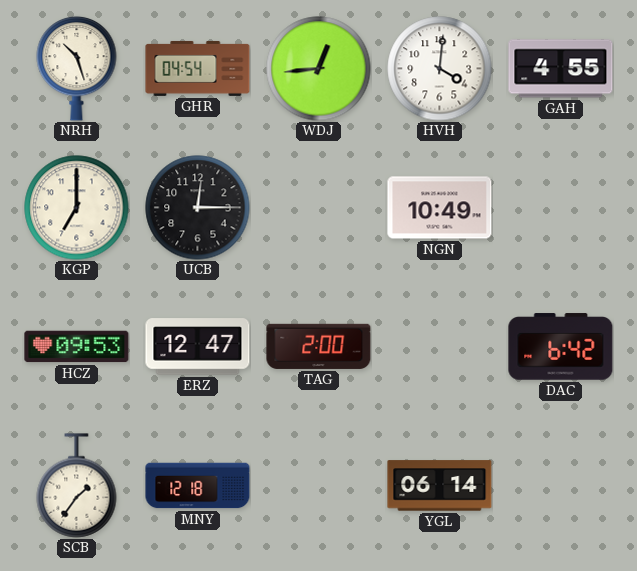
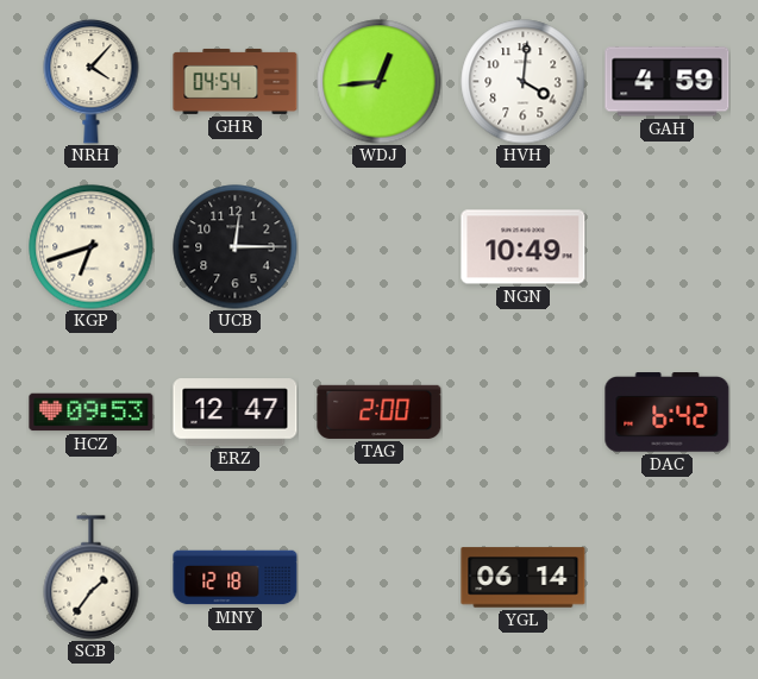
NRH: 10:27 -> 4:07 (92, 81)
GAH: 4:55 -> 4:59 (668, 82)
KGP: 7:00 -> 6:42 (92, 247)
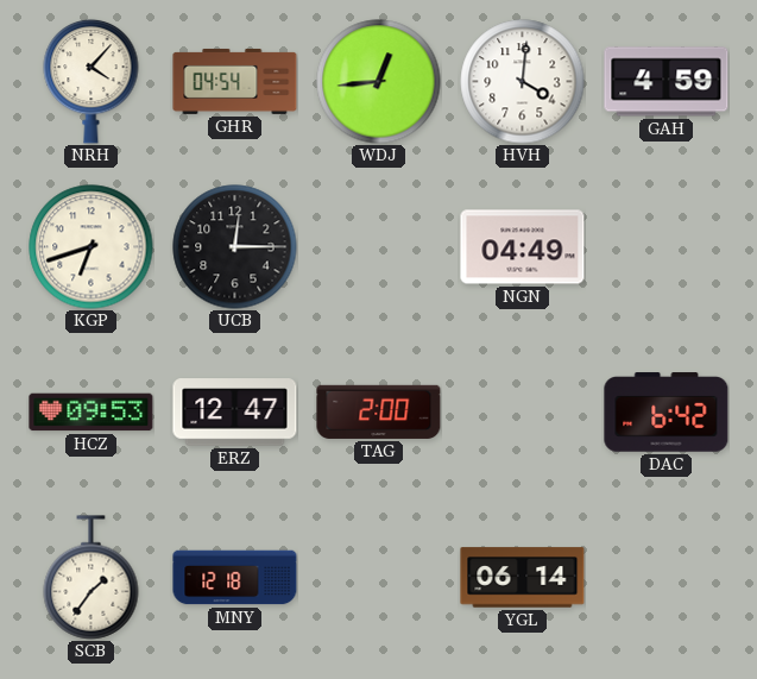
NGN: 10:49 -> 04:49 (523, 247)
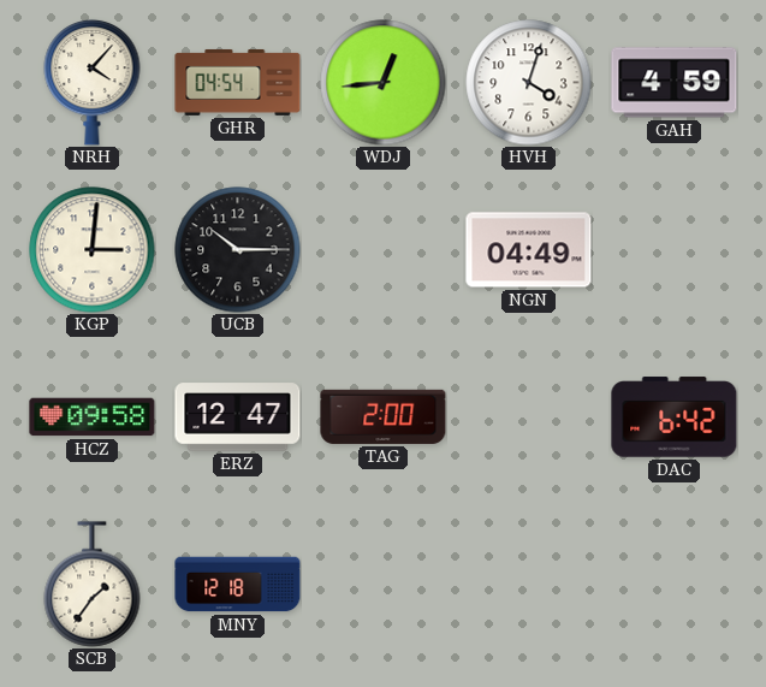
HVH: 4:01 -> 4:03 (529, 83)
KGP: 6:42 -> 3:01 (93, 250)
UCB: 12:15 -> 10:15 (238, 250)
HCZ: 09:53 -> 09:58 (93, 417)
YGL: 06:14 -> none (523, 578)
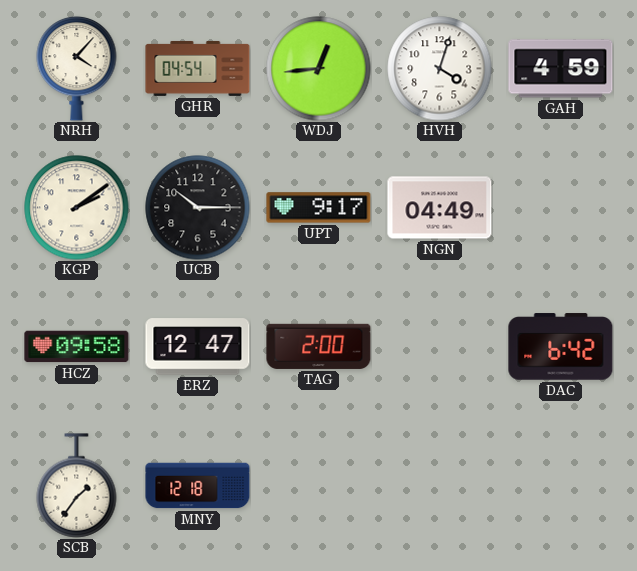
KGP: 3:01 -> 2:09 (77, 208)
UPT: none -> 9:17 (319, 208)
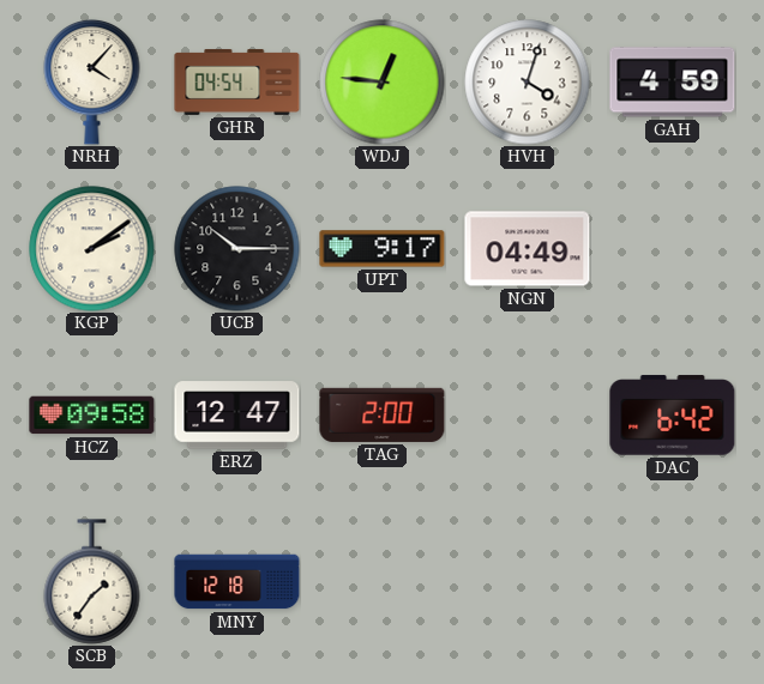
WDJ: 12:44 -> 12:46 (383, 83)
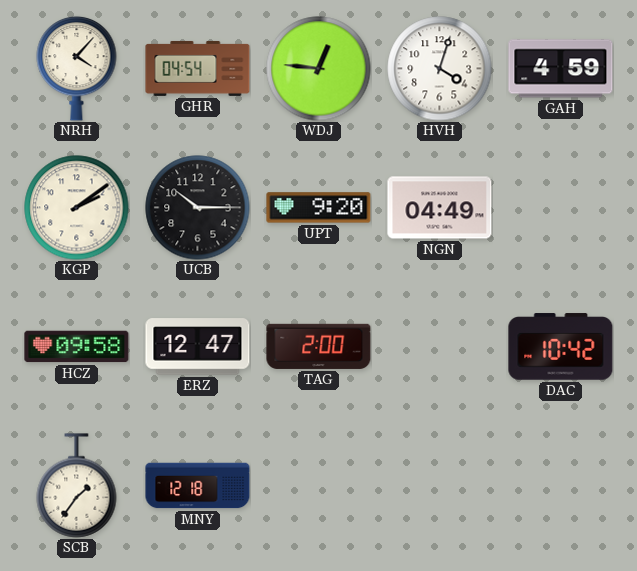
UPT: 9:17 -> 9:20 (319, 208)
DAC: 6:42 -> 10:42 (561, 347)
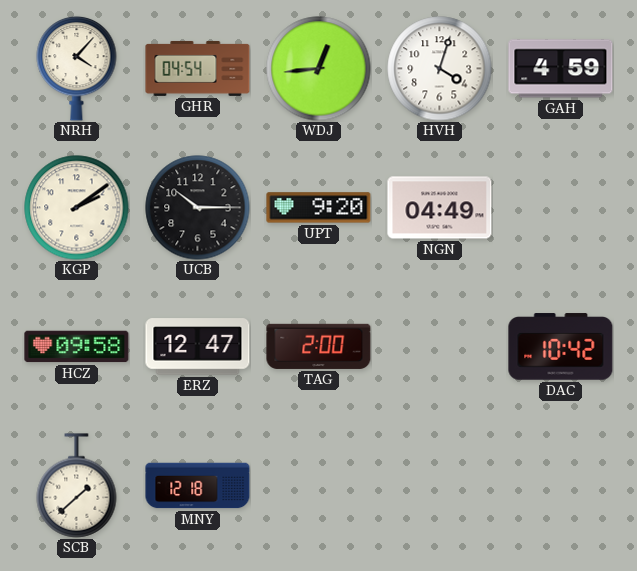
WDJ: 12:46 -> 12:44 (319, 69)
SCB: 1:36 -> 1:38 (77, 486)
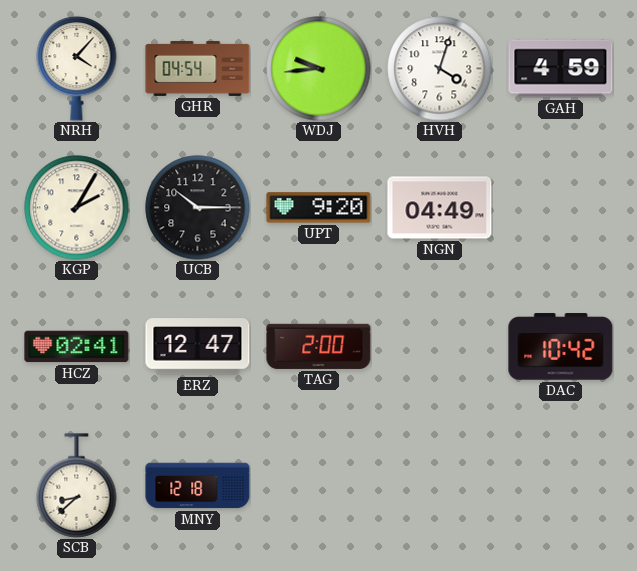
WDJ: 12:44 -> 9:44 (319, 69)
KGP: 2:09 -> 2:05 (77, 208)
HCZ: 09:58 -> 02:41 (77, 347)
SCB: 1:38 -> 8:38 (77, 486)
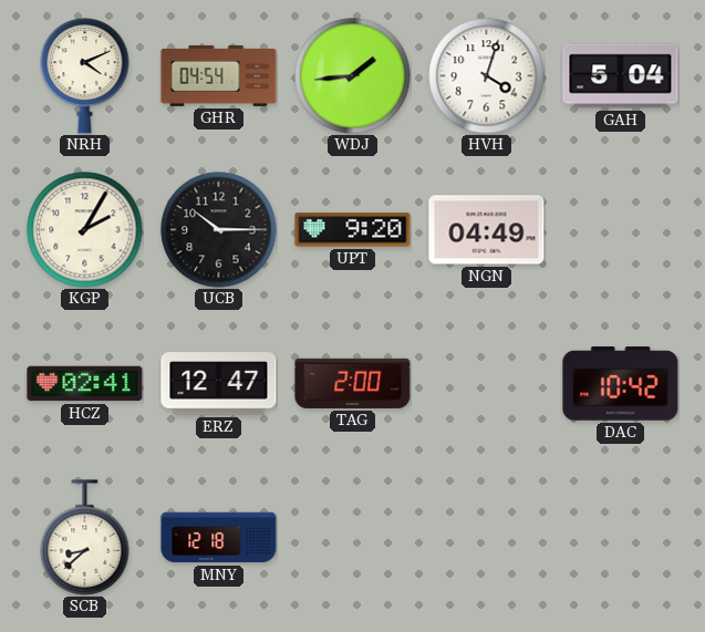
NRH: 4:07 -> 4:11 (85, 75)
WDJ: 9:44 -> 1:44 (353, 76)
GAH: 4:59 -> 5:04 (621, 76)
